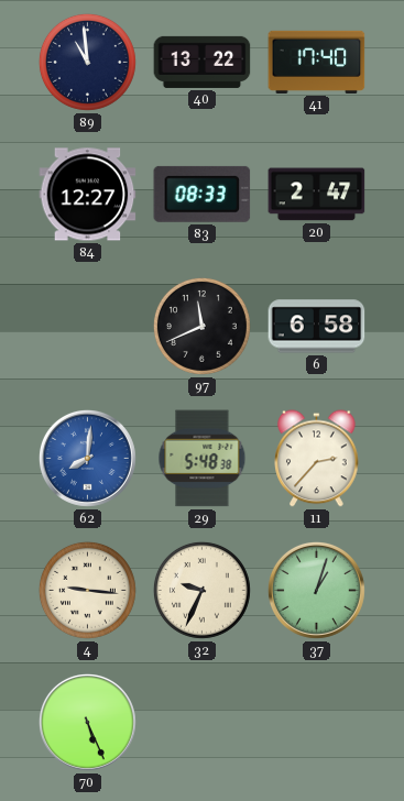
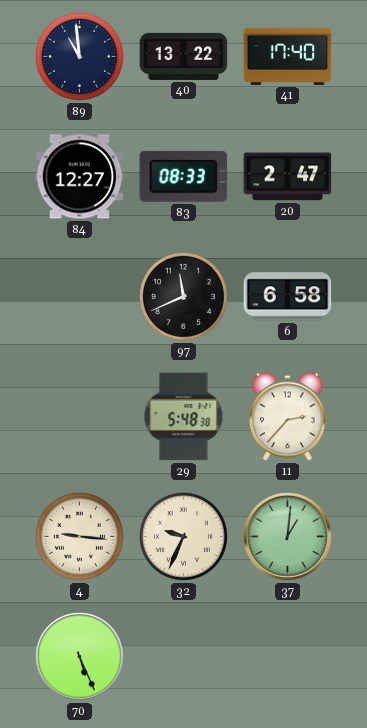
62: 8:01 -> none (87, 458)
37: 1:03 -> 1:01 (287, 536)
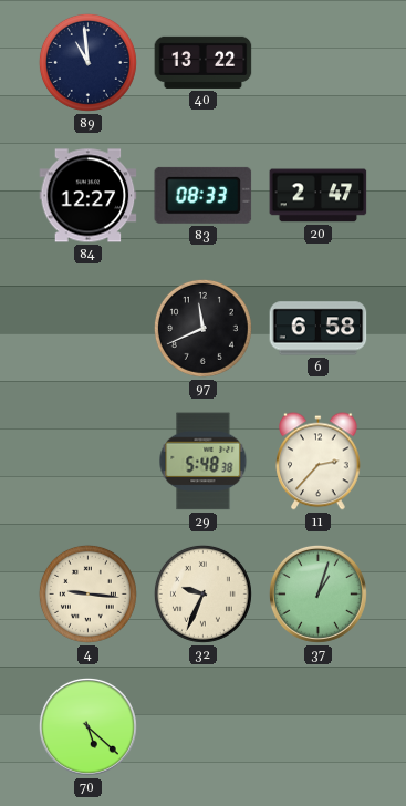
41: 17:40 -> none (288, 56)
37: 1:01 -> 1:03 (317, 593)
70: 5:26 -> 5:22 (87, 726)
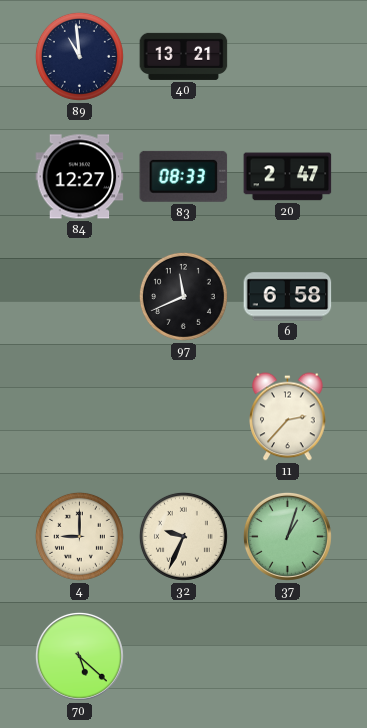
40: 13:22 -> 13:21 (184, 56)
29: 5:48 -> none (204, 462)
4: 9:16 -> 9:00 (79, 536)
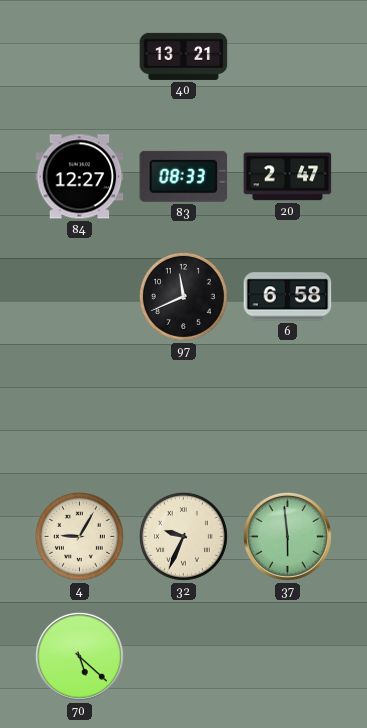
89: 10:59 -> none (79, 56)
11: 2:37 -> none (288, 417)
4: 9:00 -> 9:05 (79, 536)
37: 1:03 -> 5:59 (287, 536)
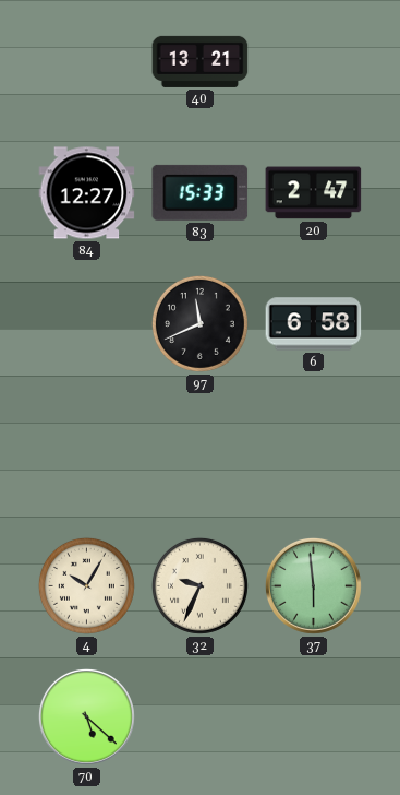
83: 08:33 -> 15:33 (201, 192)
4: 9:05 -> 10:05 (86, 585)
